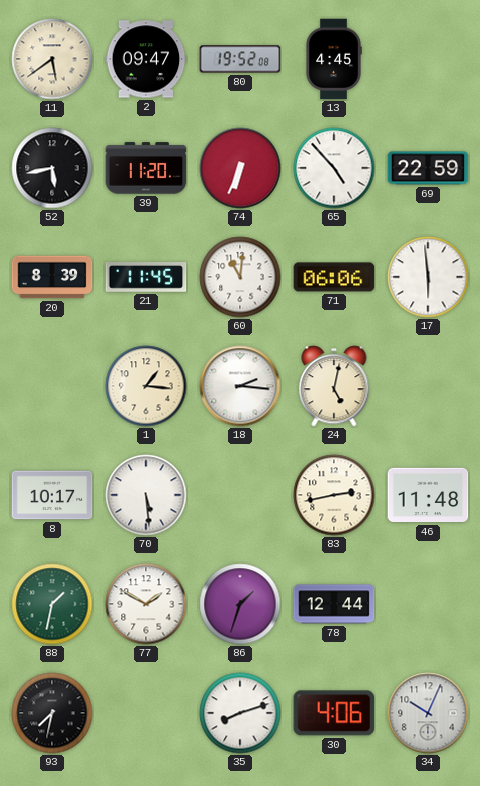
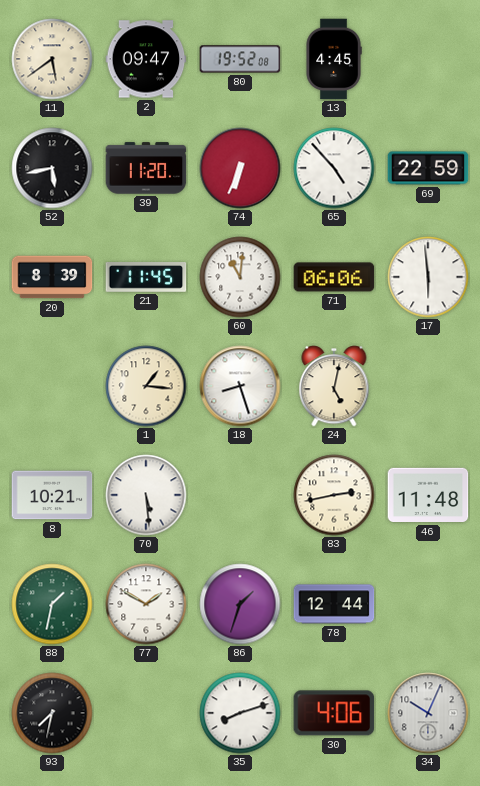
18: 2:16 -> 8:27 (240, 386)
8: 10:17 -> 10:21 (52, 495)
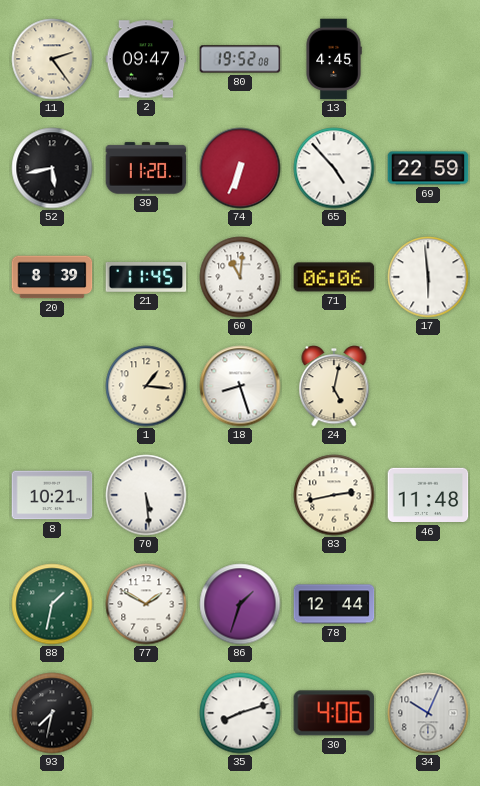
11: 5:39 -> 2:24 (52, 59)
